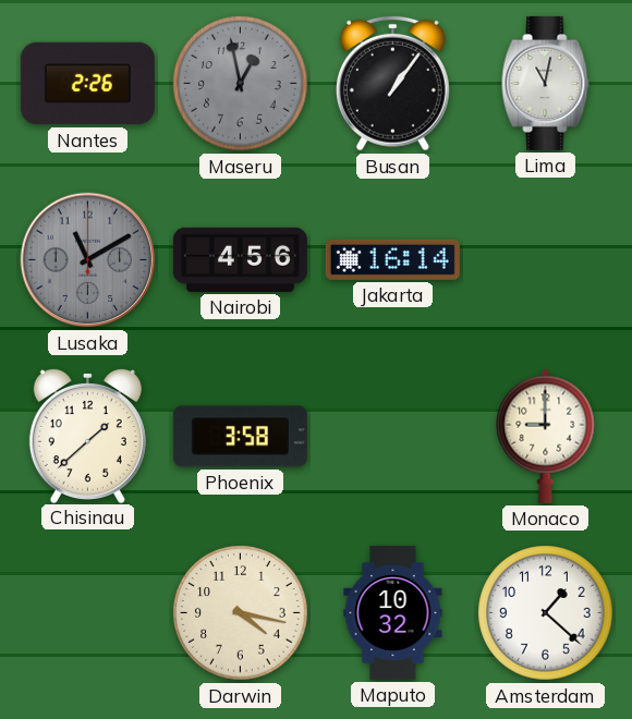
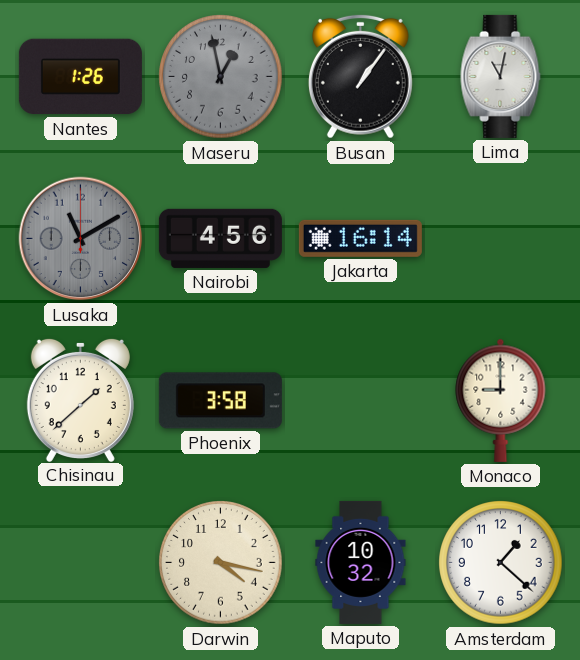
Nantes: 2:26 -> 1:26 (80, 77)
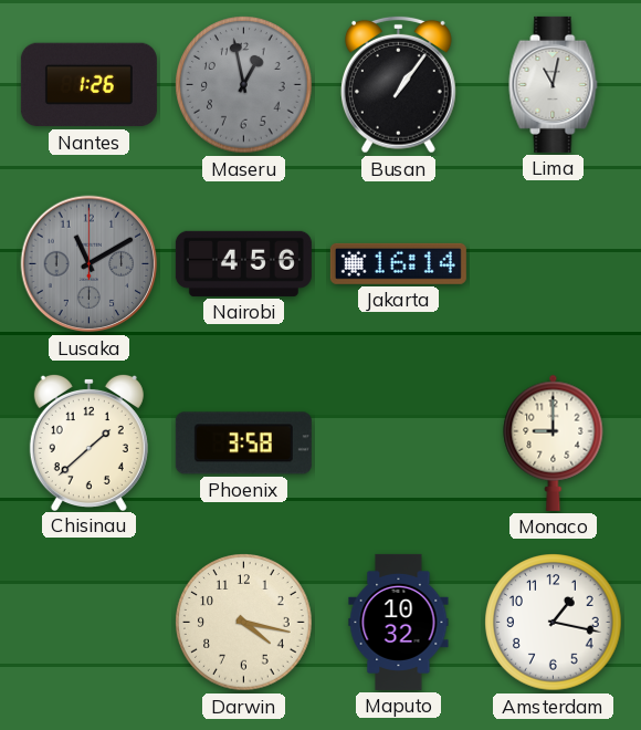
Amsterdam: 1:22 -> 1:17 (554, 623)
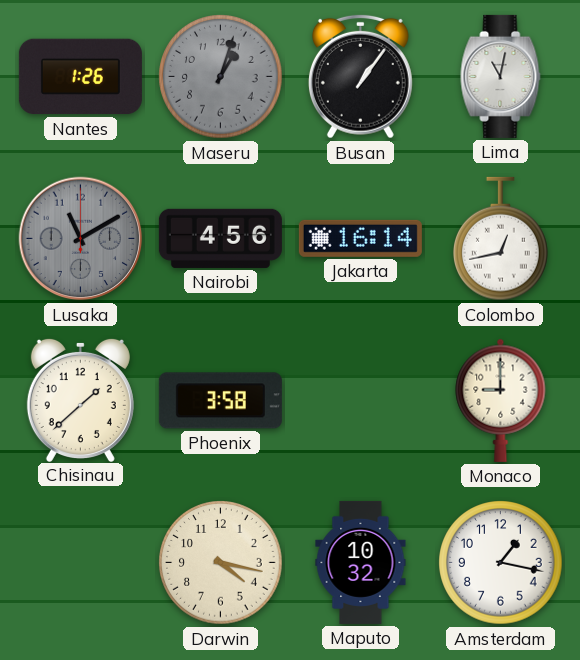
Maseru: 12:58 -> 1:03 (221, 77)
Colombo: none -> 12:43 (501, 239)
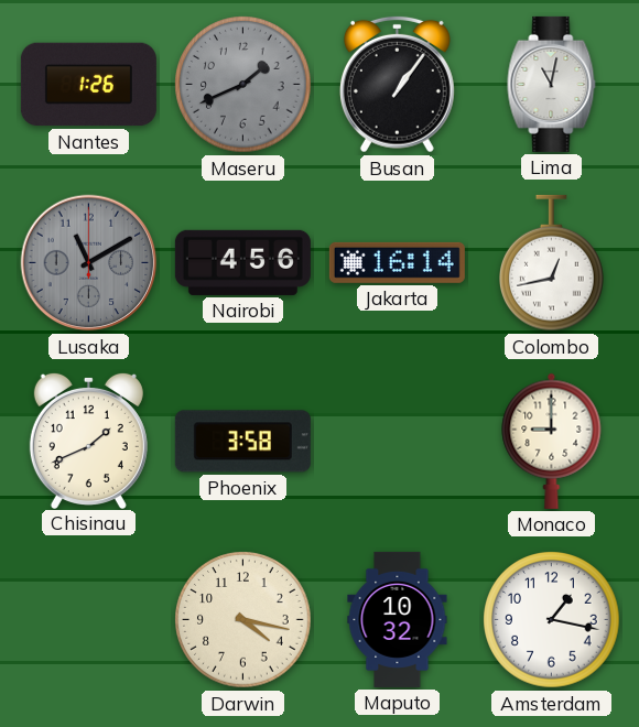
Maseru: 1:03 -> 1:41 (243, 85)
Chisinau: 1:38 -> 1:41 (88, 440)
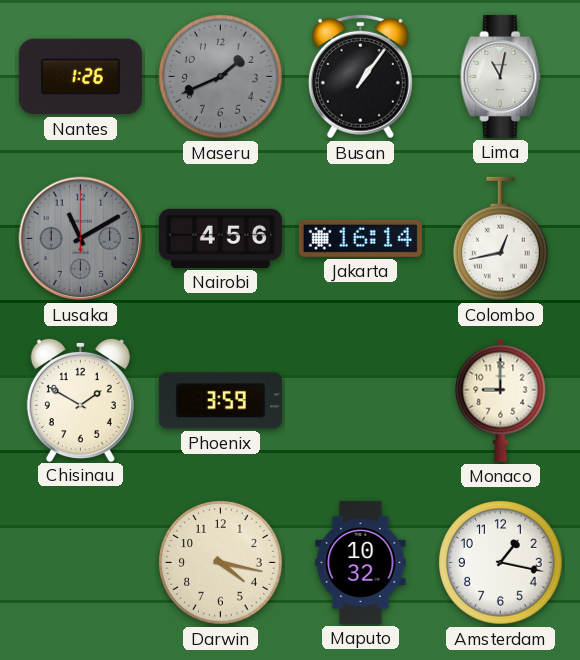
Chisinau: 1:41 -> 1:50 (80, 399)
Phoenix: 3:58 -> 3:59 (220, 401)
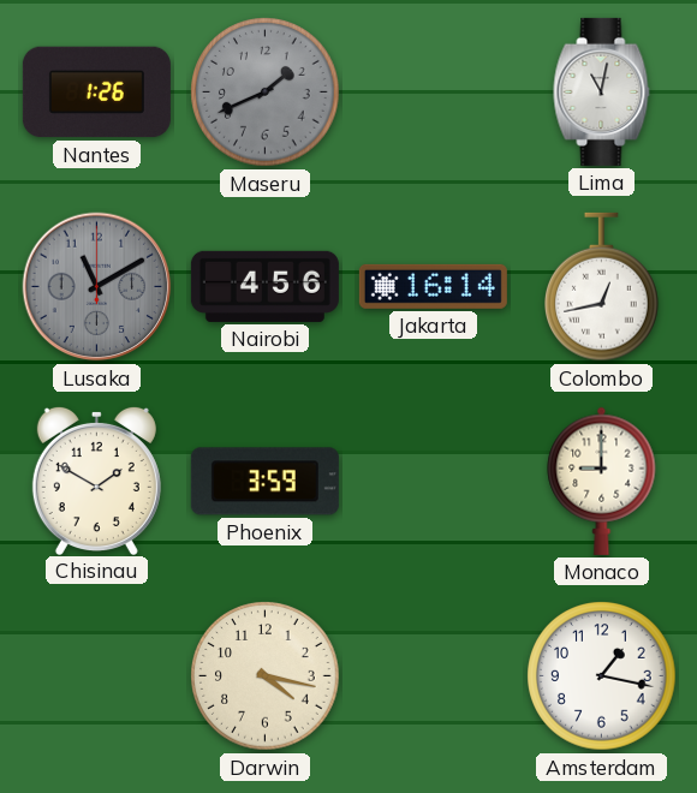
Busan: 1:06 -> none (360, 76)
Maputo: 10:32 -> none (361, 562)
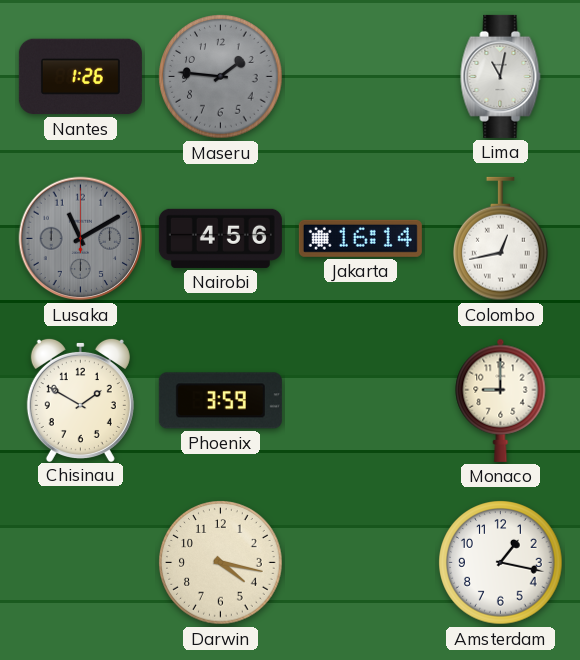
Maseru: 1:41 -> 1:46 (221, 77)
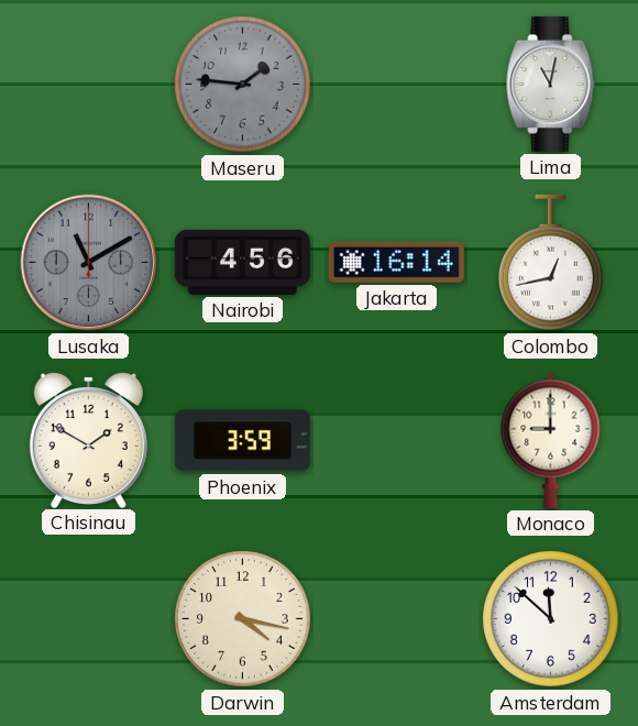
Nantes: 1:26 -> none (80, 77)
Amsterdam: 1:17 -> 11:52 (551, 619)
